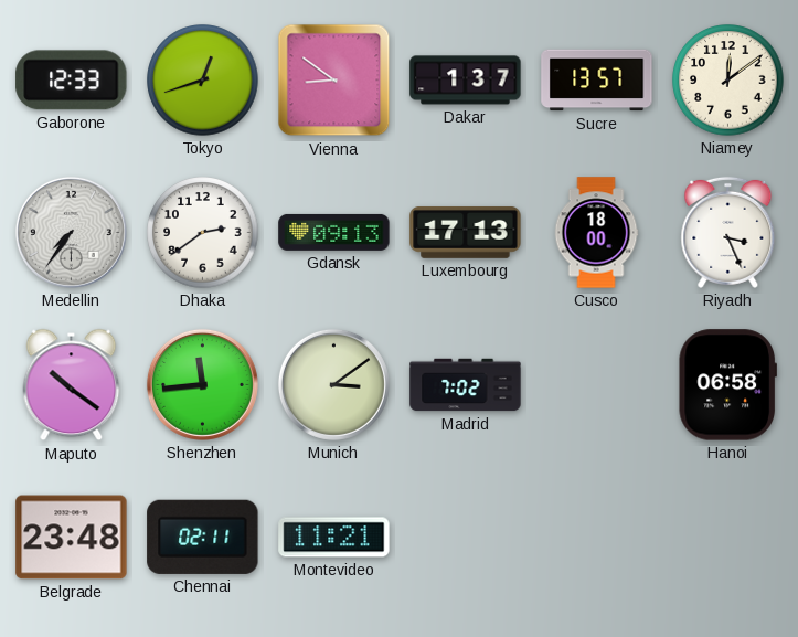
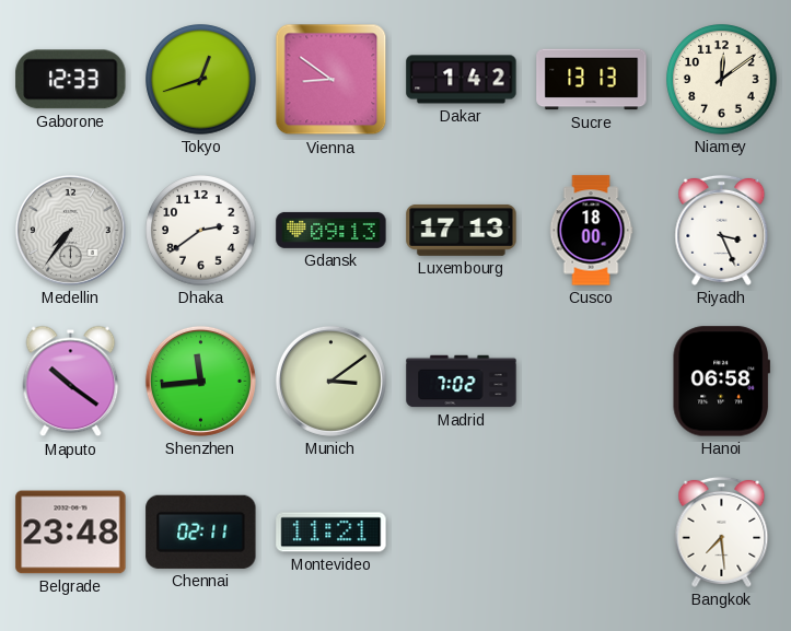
Dakar: 1:37 -> 1:42 (462, 80)
Sucre: 13:57 -> 13:13 (592, 80)
Bangkok: none -> 7:29 (722, 531)
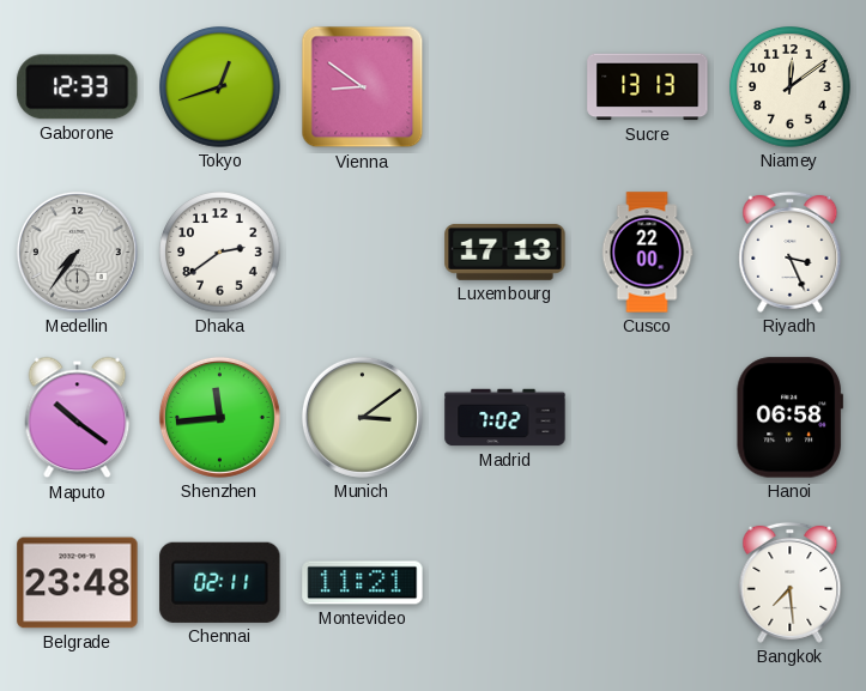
Dakar: 1:42 -> none (462, 80)
Gdansk: 09:13 -> none (331, 230)
Cusco: 18:00 -> 22:00 (647, 253)
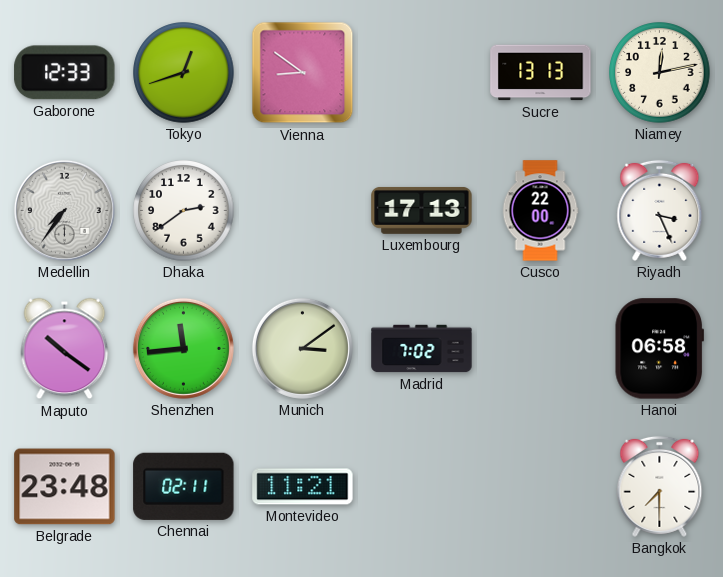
Niamey: 12:09 -> 12:13 (660, 73)
Bangkok: 7:29 -> 7:30 (660, 486)
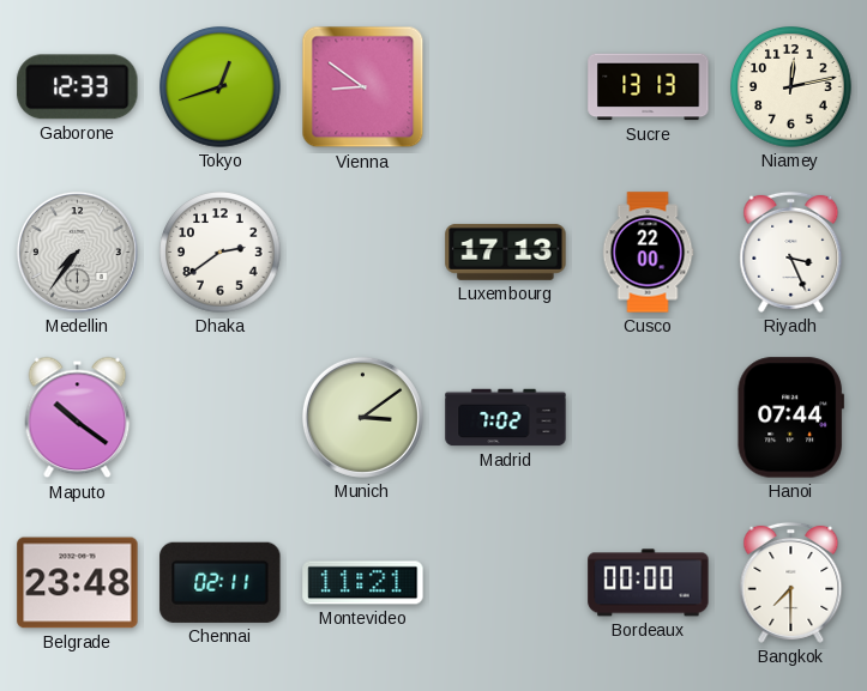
Shenzhen: 11:44 -> none (183, 348)
Hanoi: 06:58 -> 07:44 (790, 418)
Bordeaux: none -> 00:00 (649, 583)
